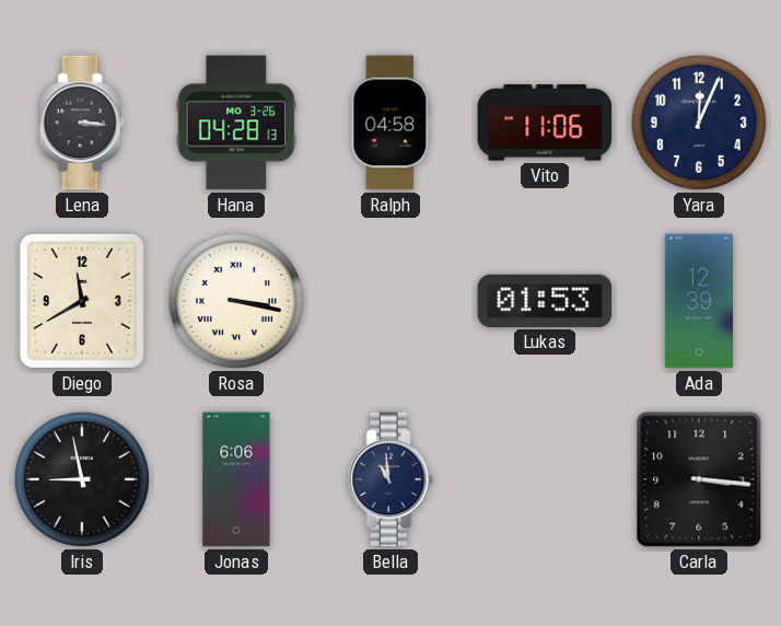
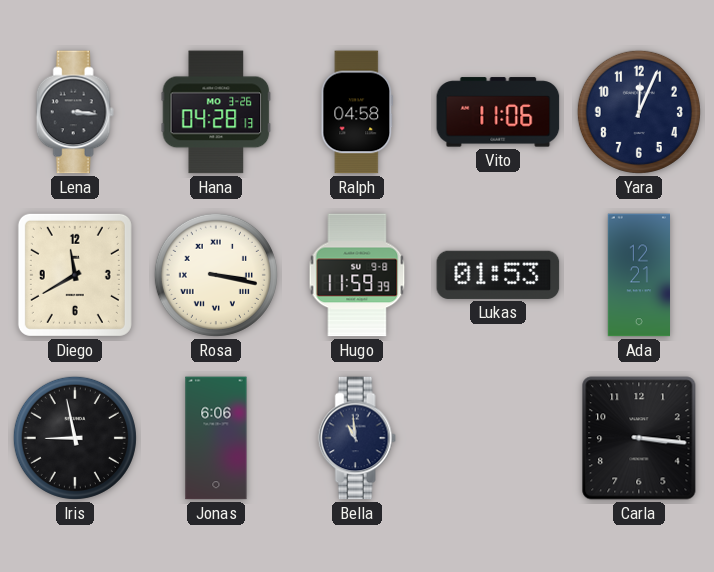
Hugo: none -> 11:59 (357, 275)
Ada: 12:39 -> 12:21 (638, 275)
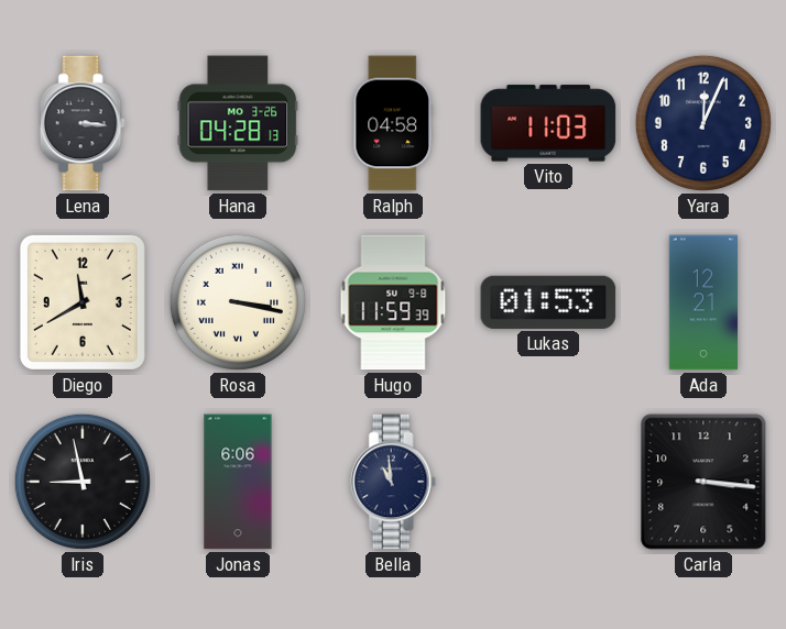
Vito: 11:06 -> 11:03 (548, 123)
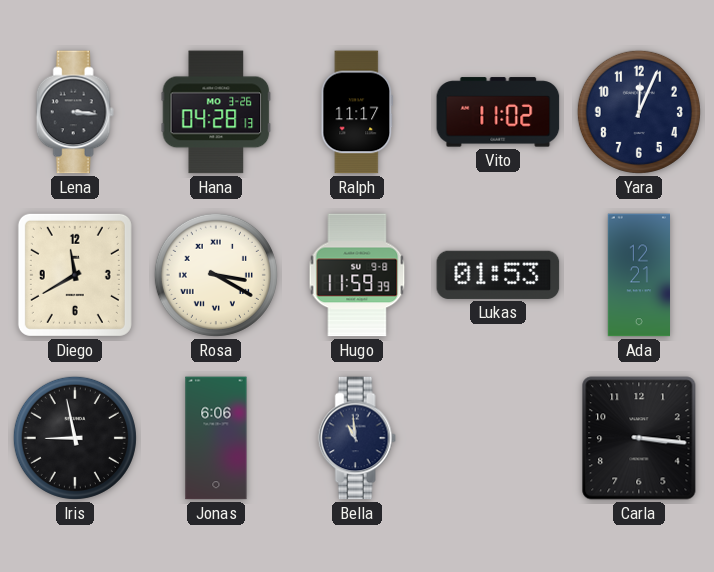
Ralph: 04:58 -> 11:17 (357, 112)
Vito: 11:03 -> 11:02 (498, 112)
Rosa: 3:17 -> 3:20 (216, 275)
